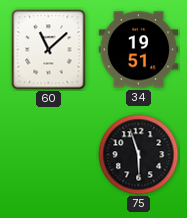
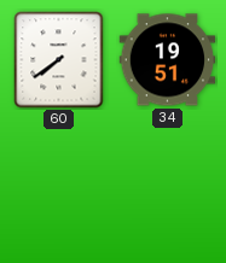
60: 11:08 -> 7:39 (59, 60)
75: 5:57 -> none (139, 155)
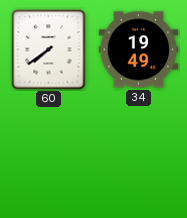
34: 19:51 -> 19:49 (139, 50)
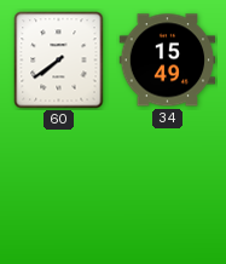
34: 19:49 -> 15:49 (168, 61)
